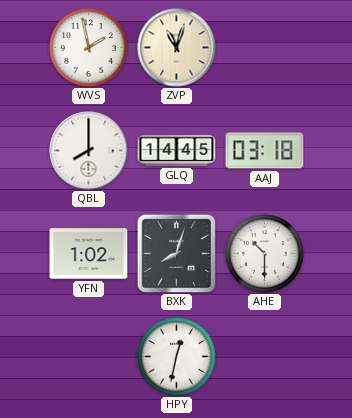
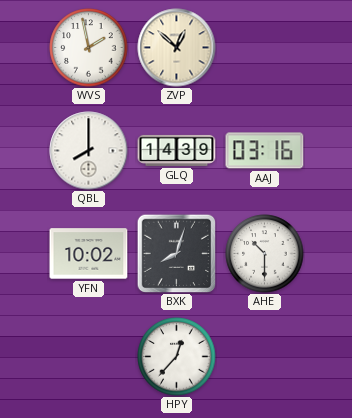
ZVP: 11:03 -> 12:52 (177, 48)
GLQ: 14:45 -> 14:39 (177, 150)
AAJ: 03:18 -> 03:16 (265, 151)
YFN: 1:02 -> 10:02 (89, 254)
HPY: 12:32 -> 12:37 (177, 357)
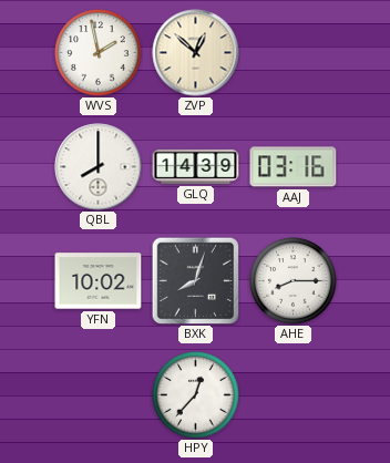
AHE: 10:30 -> 8:15 (294, 281)
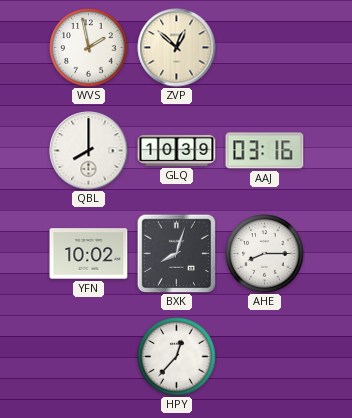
GLQ: 14:39 -> 10:39 (177, 150)
